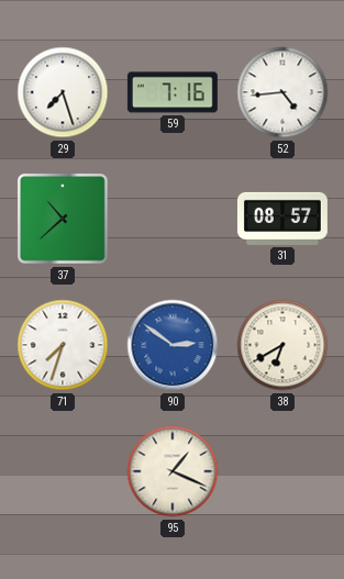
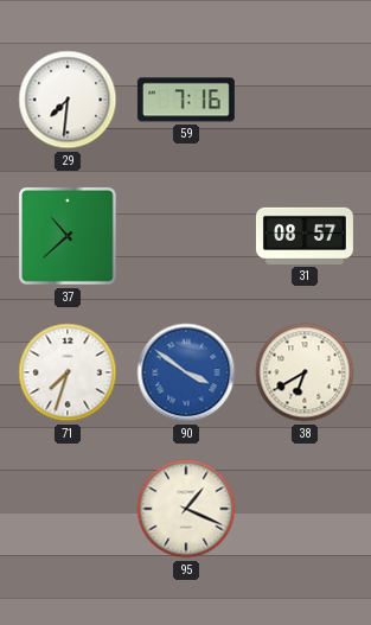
29: 7:27 -> 7:31 (68, 100)
52: 4:44 -> none (282, 92)
90: 2:51 -> 3:51 (186, 372)
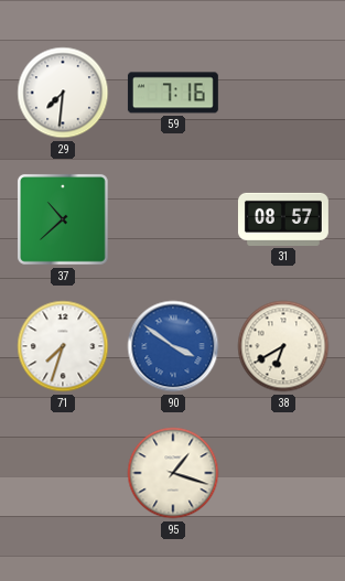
95: 1:19 -> 1:18 (173, 473)
